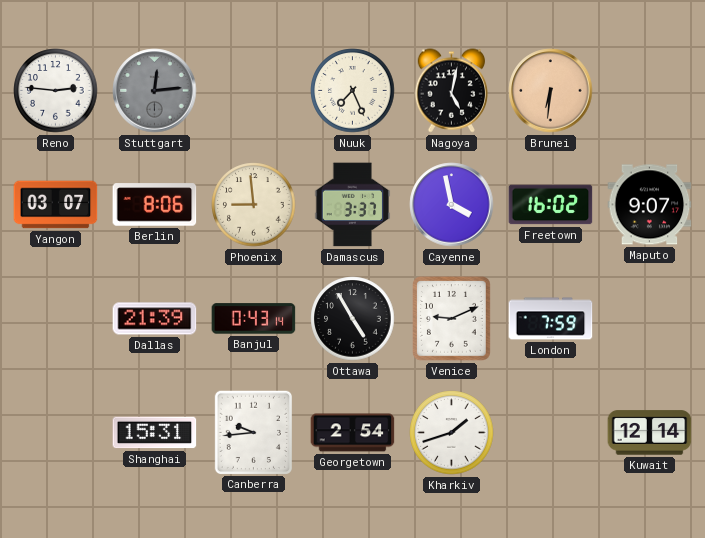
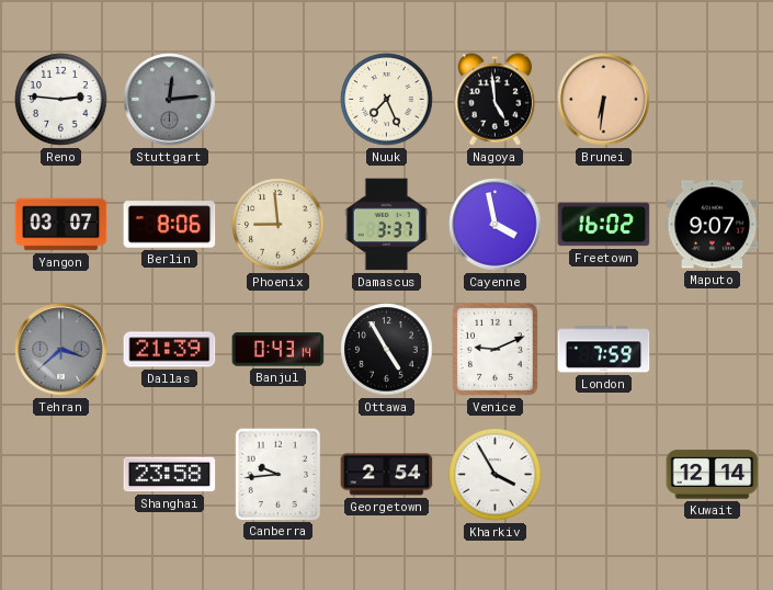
Nagoya: 5:02 -> 4:59 (495, 100)
Tehran: none -> 3:38 (61, 350)
Shanghai: 15:31 -> 23:58 (170, 475)
Kharkiv: 1:42 -> 3:55 (496, 475)
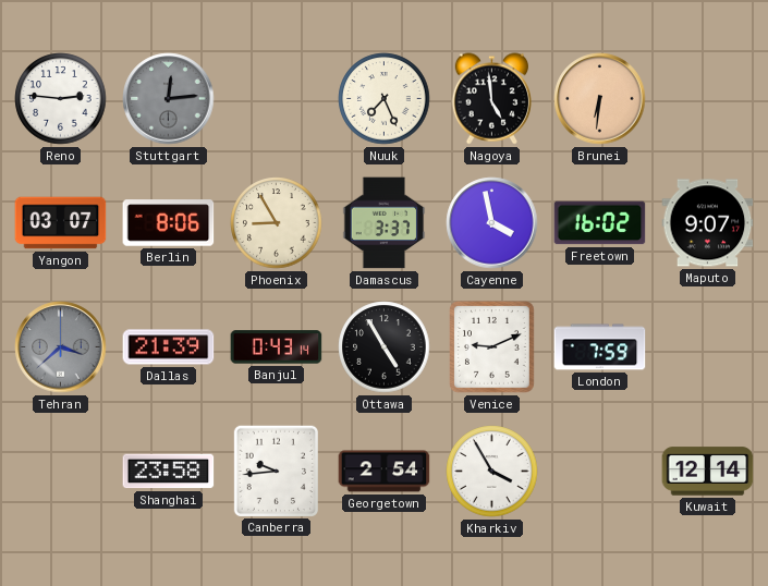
Phoenix: 8:59 -> 8:55 (277, 223)
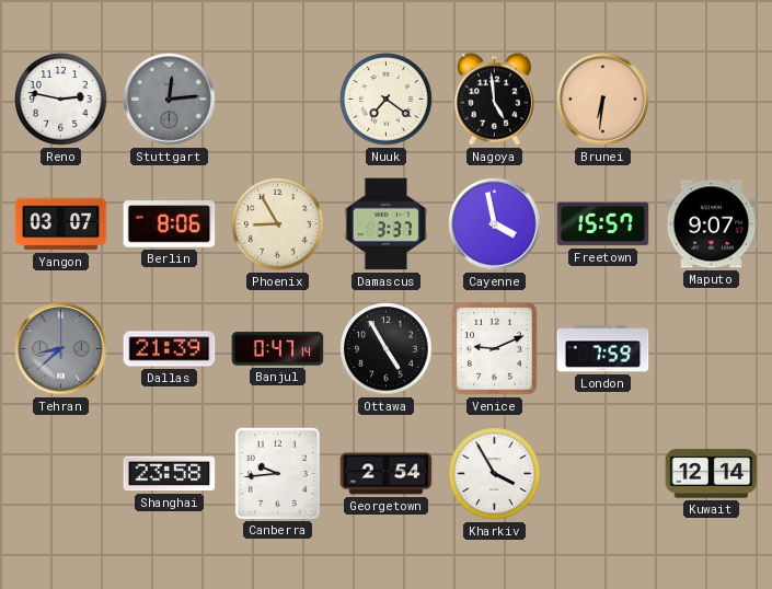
Reno: 2:46 -> 2:47 (61, 100)
Nuuk: 7:26 -> 7:21 (387, 100)
Freetown: 16:02 -> 15:57 (603, 224)
Tehran: 3:38 -> 8:38 (61, 349)
Banjul: 0:43 -> 0:47 (278, 349)
